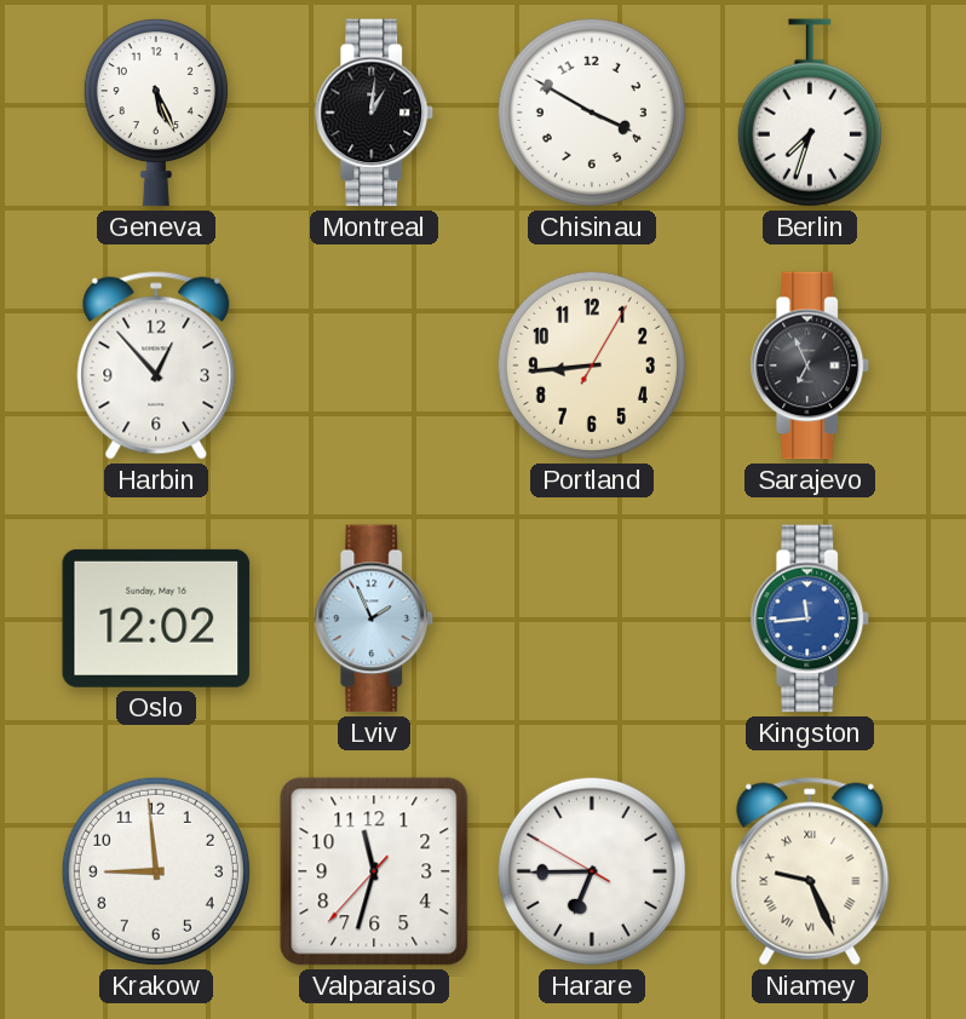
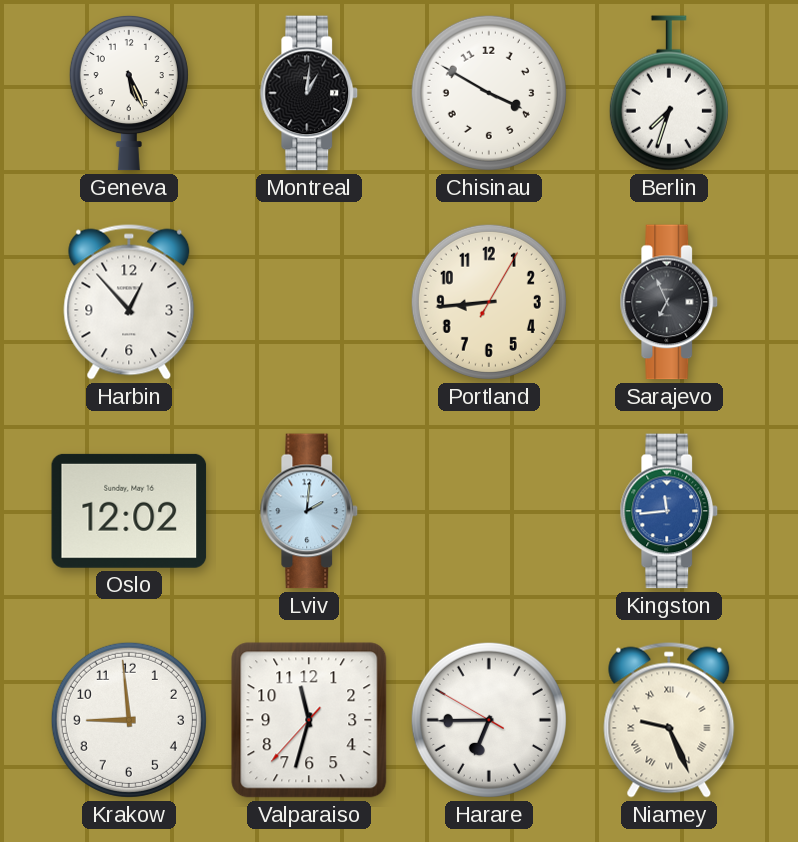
Lviv: 1:56 -> 2:01 (309, 511)
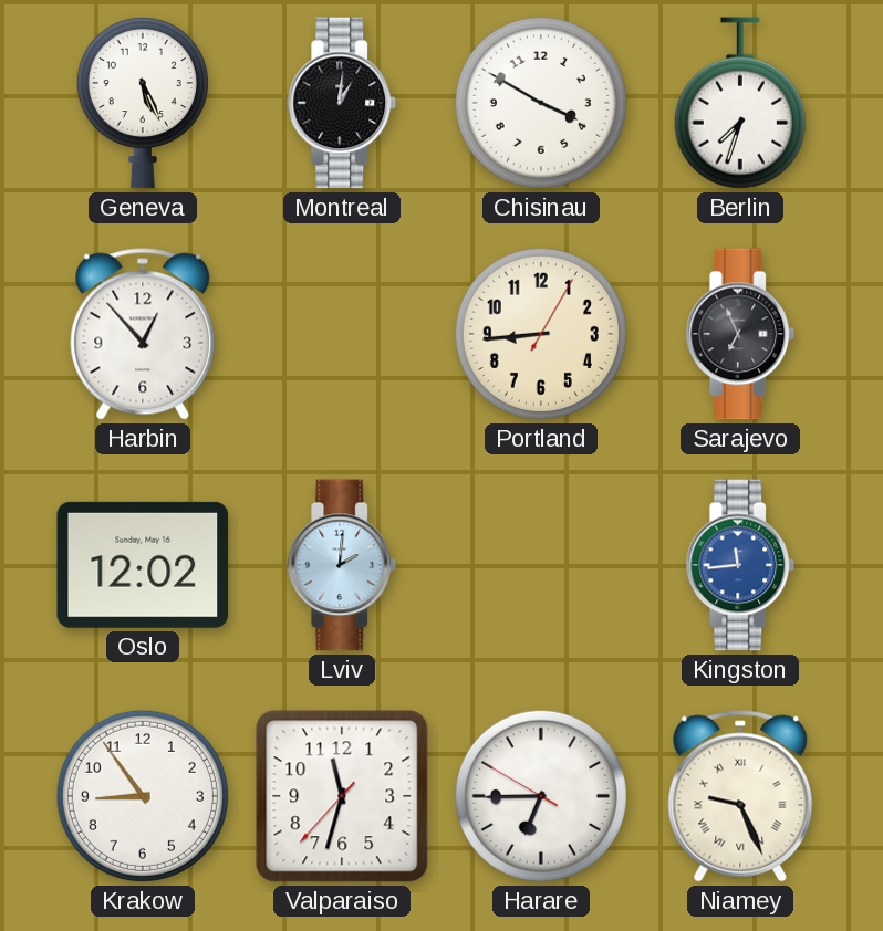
Krakow: 8:59 -> 8:54 (143, 796)
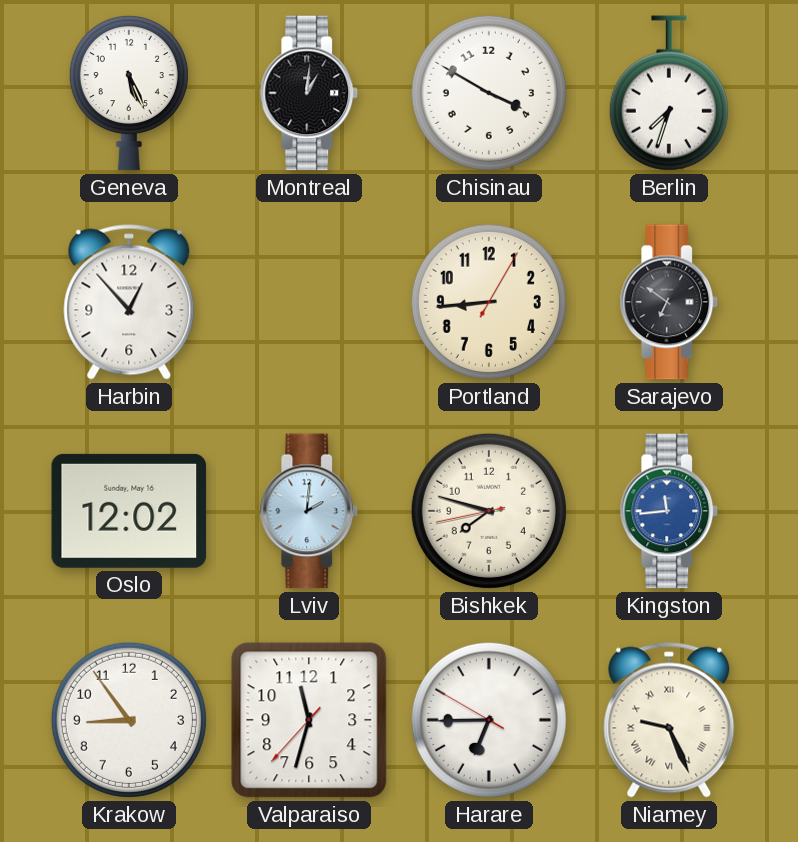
Sarajevo: 6:56 -> 6:51 (669, 302)
Bishkek: none -> 7:47 (489, 511)
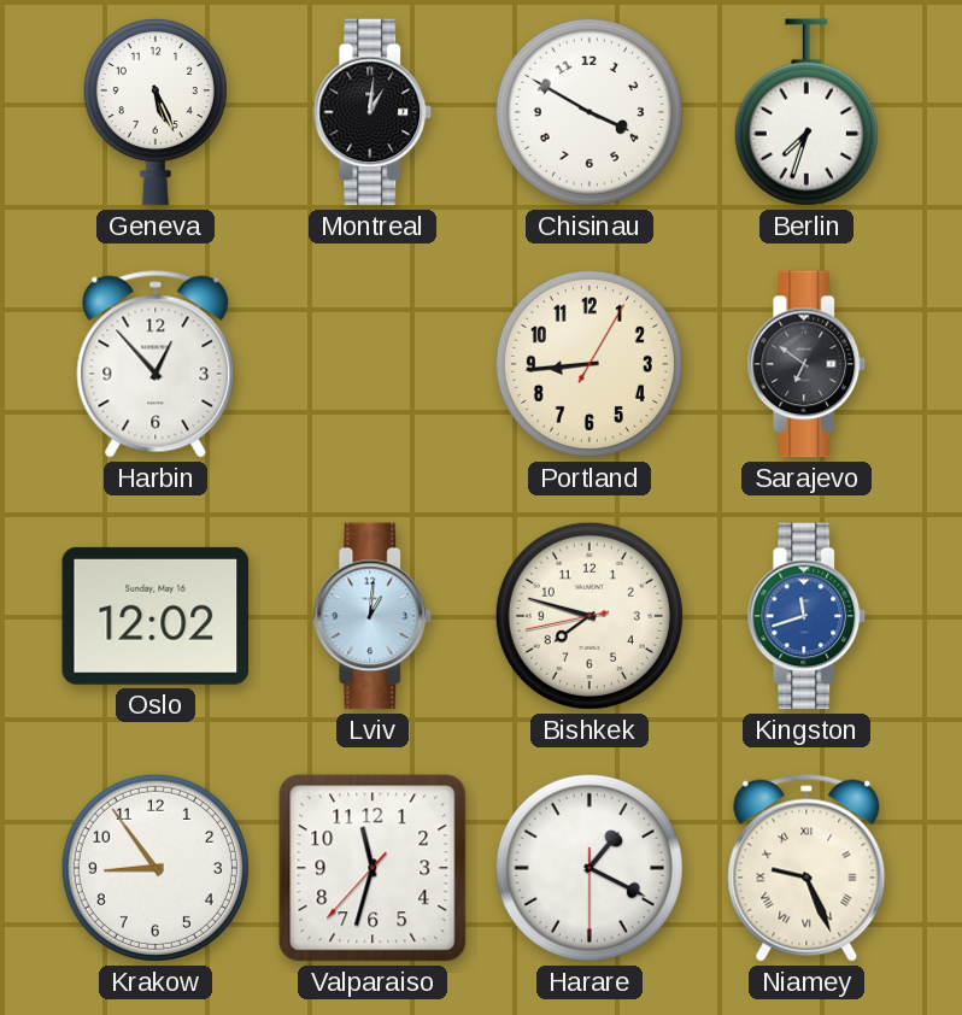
Lviv: 2:01 -> 1:01 (373, 616)
Kingston: 11:44 -> 11:42 (806, 616)
Harare: 6:44 -> 1:19 (589, 868)
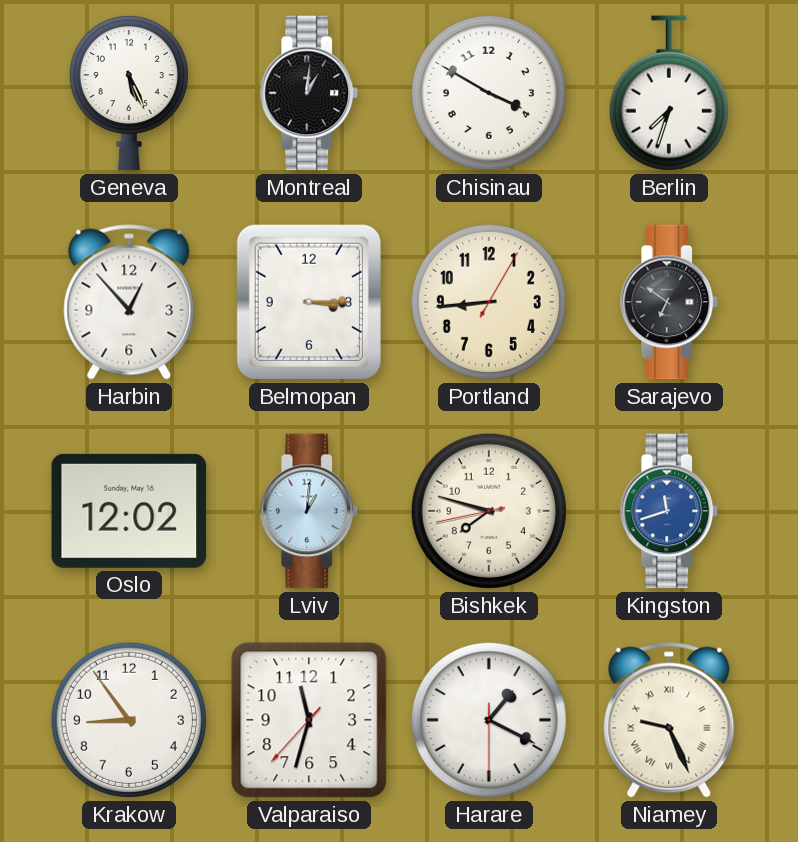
Belmopan: none -> 3:15 (309, 302)
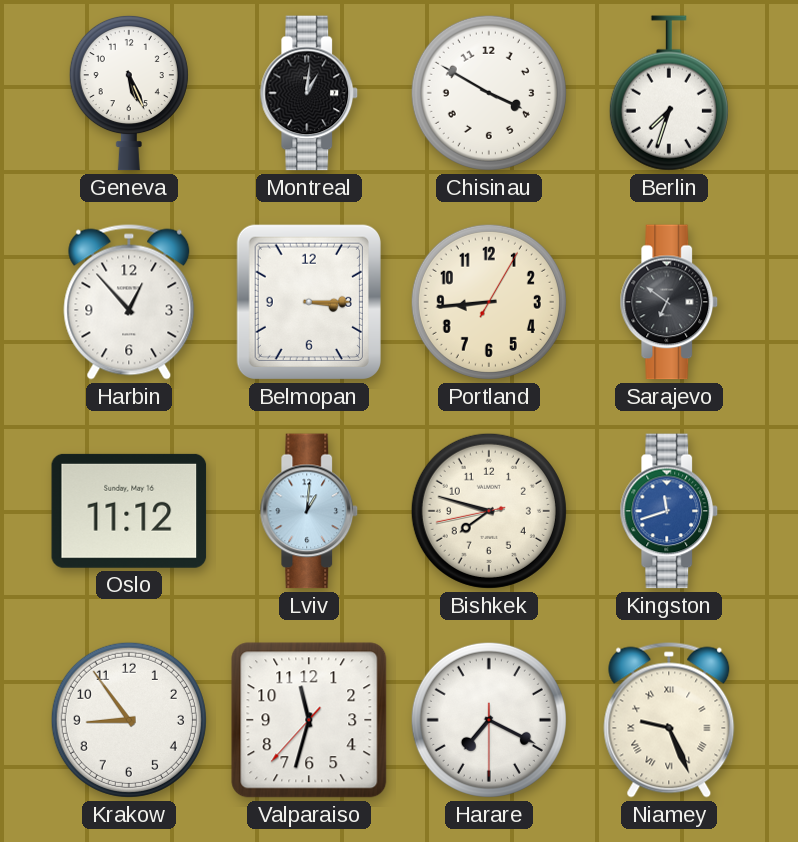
Oslo: 12:02 -> 11:12 (129, 511)
Harare: 1:19 -> 7:19 (489, 720)
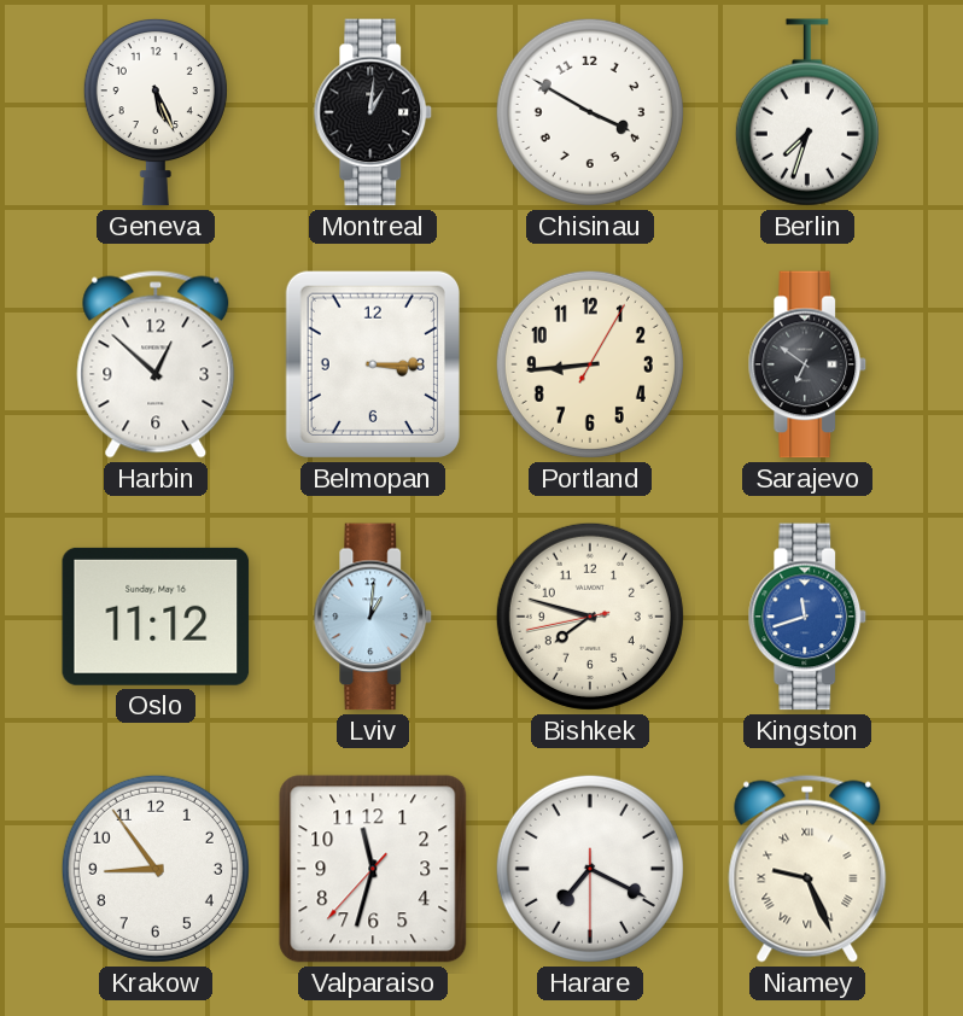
Harbin: 12:53 -> 12:52 (156, 364)
